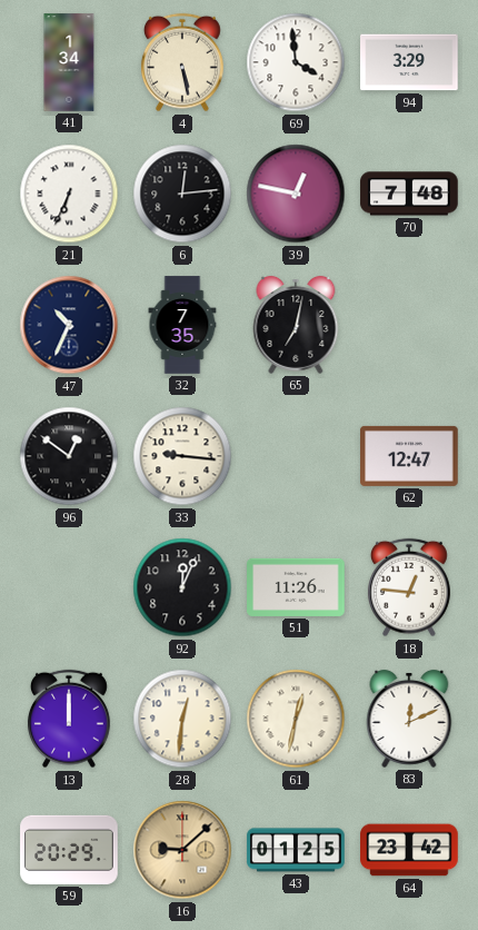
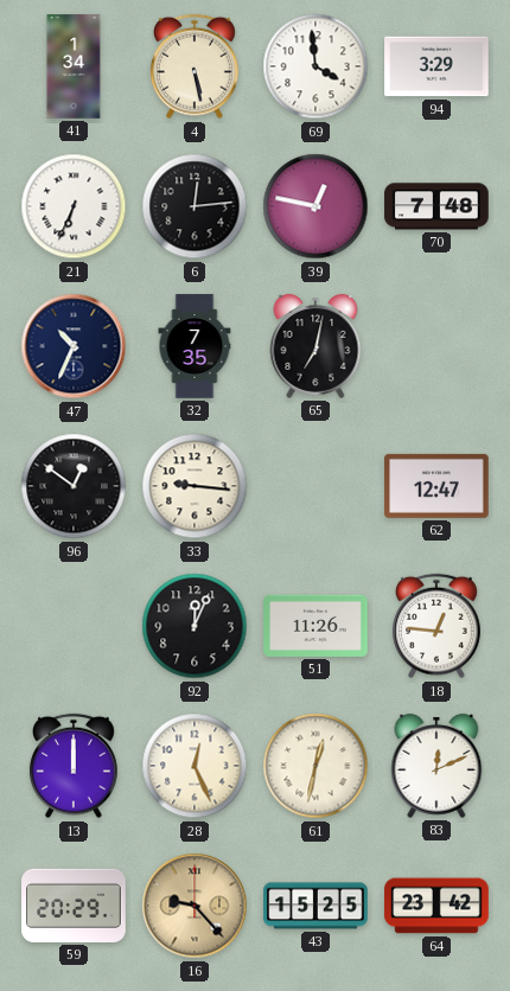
28: 12:31 -> 12:26 (195, 766)
16: 9:08 -> 9:23 (195, 906)
43: 01:25 -> 15:25 (315, 906)
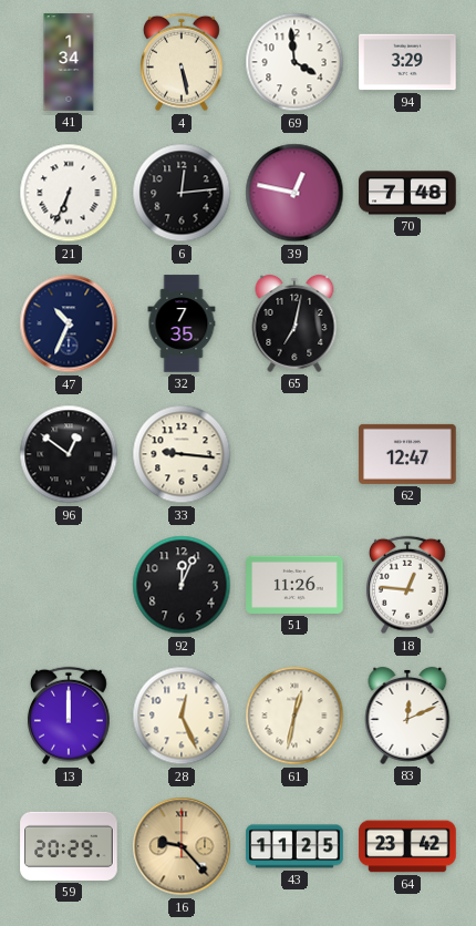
43: 15:25 -> 11:25 (294, 846)
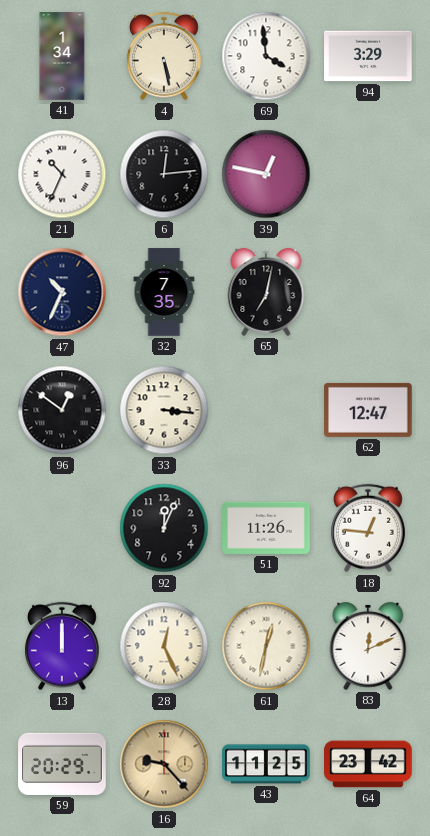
21: 6:34 -> 10:34 (62, 174)
70: 7:48 -> none (407, 193)
33: 9:16 -> 3:16 (164, 410)
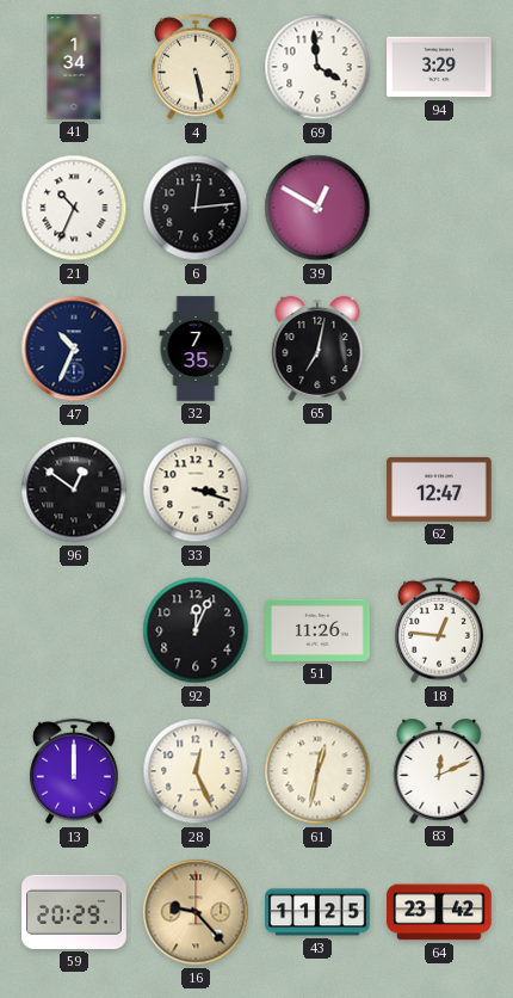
39: 12:47 -> 12:50 (317, 208)
33: 3:16 -> 3:18 (196, 489)
